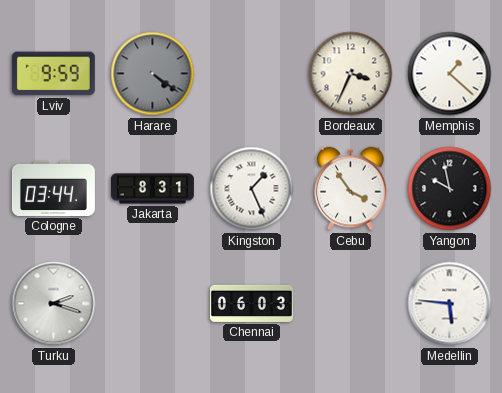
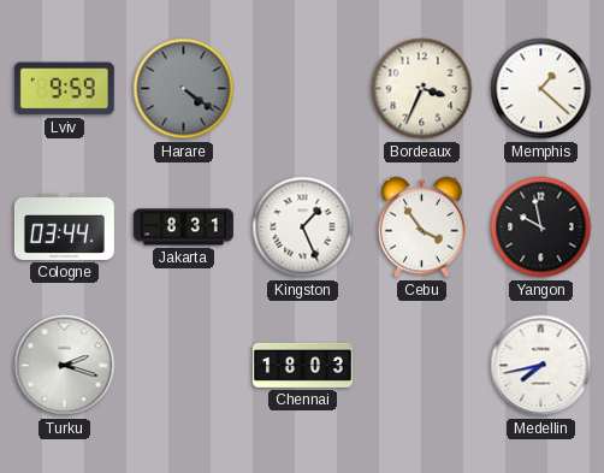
Chennai: 06:03 -> 18:03 (302, 365)
Medellin: 5:46 -> 7:43 (541, 366)
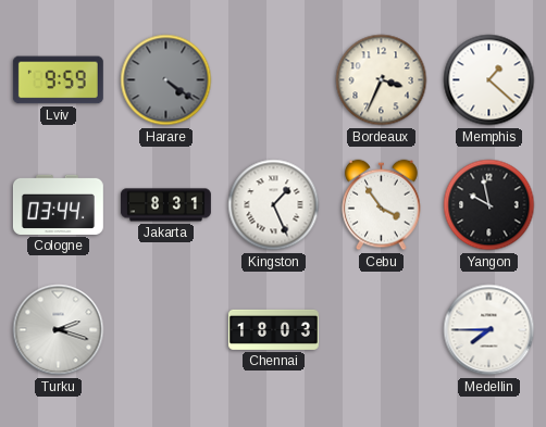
Medellin: 7:43 -> 7:45 (489, 330)
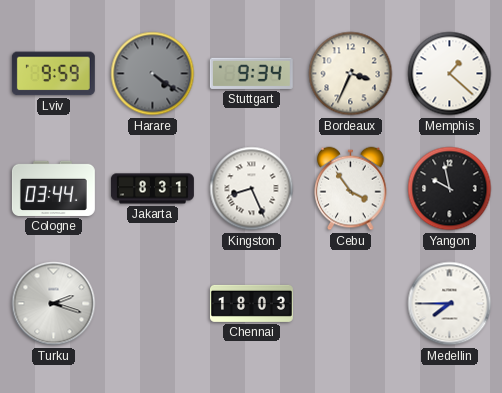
Stuttgart: none -> 9:34 (251, 73)
Kingston: 1:26 -> 8:26 (252, 189)
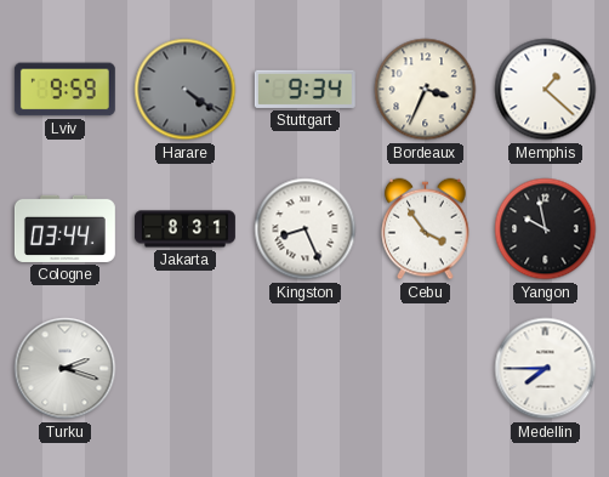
Chennai: 18:03 -> none (251, 303)
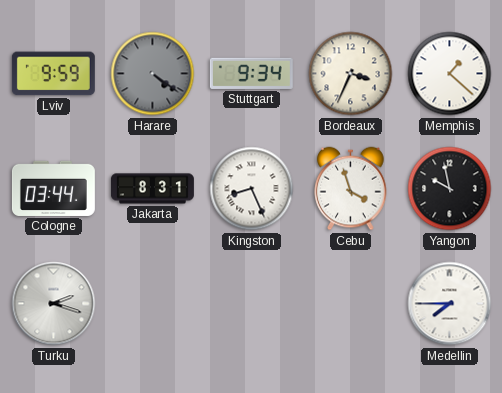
Cebu: 3:54 -> 3:57 (351, 189)
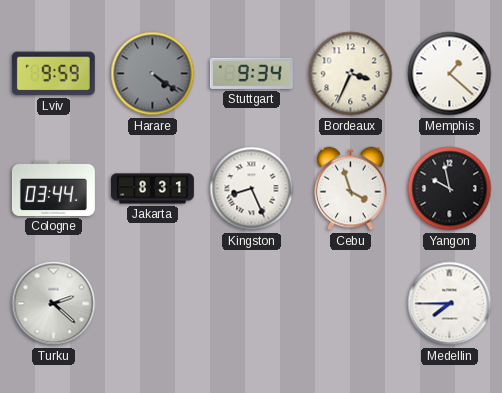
Turku: 2:18 -> 2:22 (54, 304)
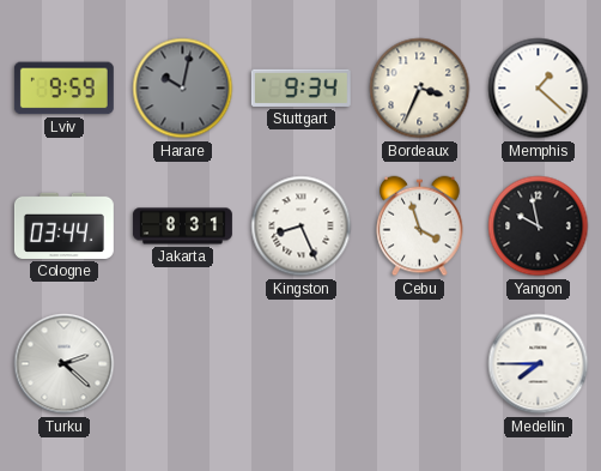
Harare: 4:21 -> 10:02 (183, 89)
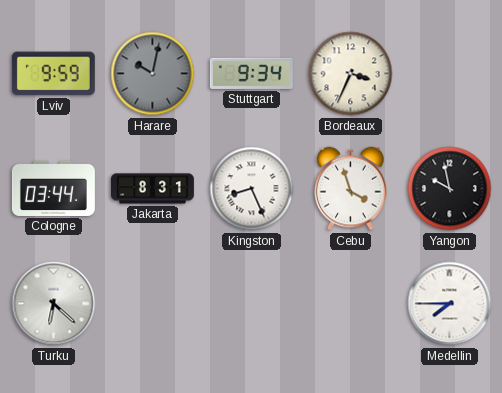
Memphis: 1:22 -> none (539, 89)
Turku: 2:22 -> 6:22 (54, 304)
